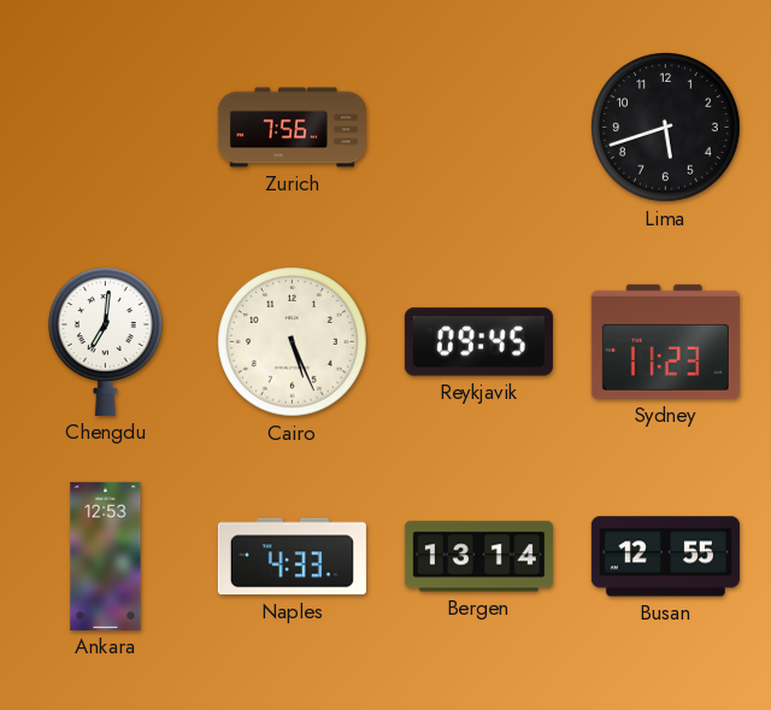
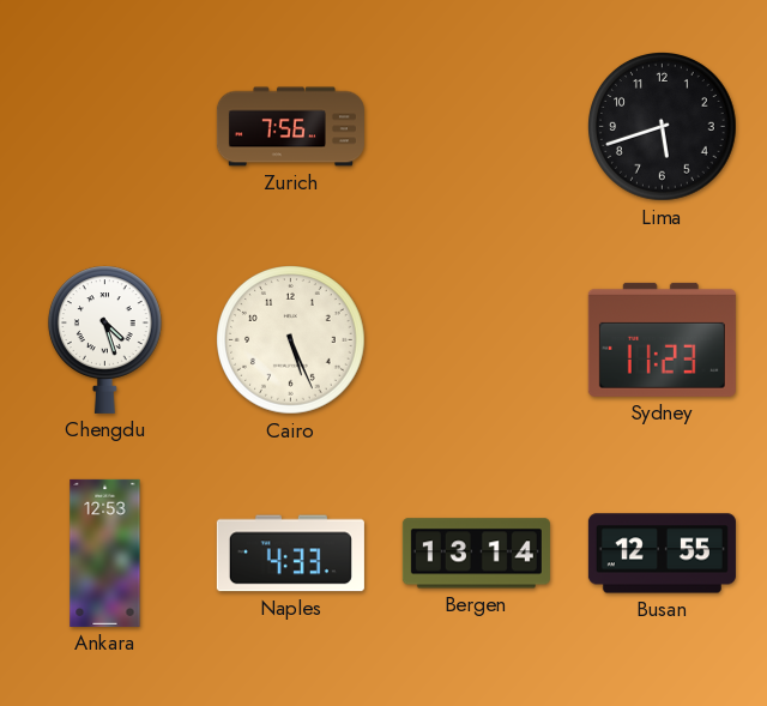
Chengdu: 7:01 -> 4:27 (104, 339)
Reykjavik: 09:45 -> none (478, 342)
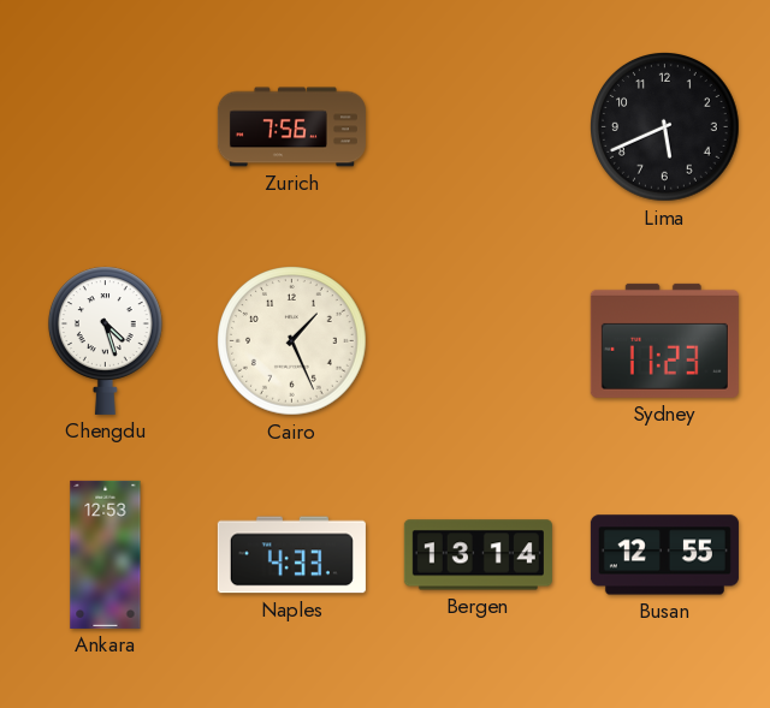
Lima: 5:42 -> 5:41 (665, 127)
Cairo: 5:26 -> 1:26 (292, 341)
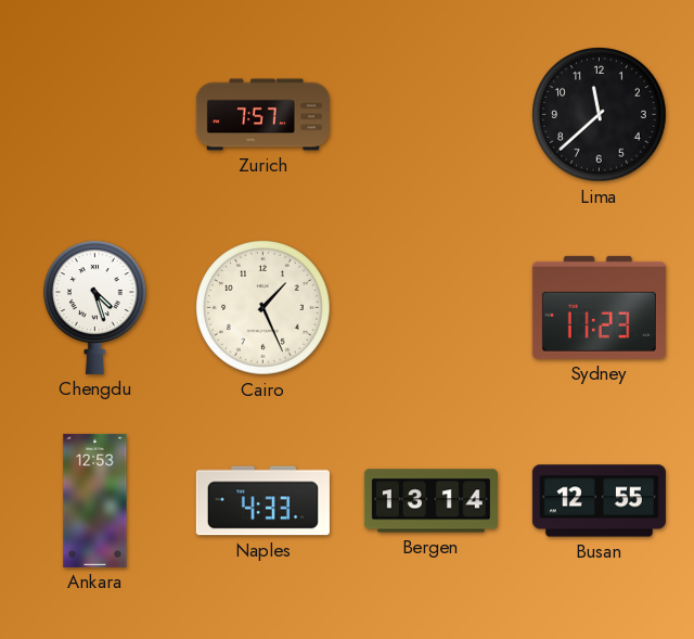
Zurich: 7:56 -> 7:57 (262, 115)
Lima: 5:41 -> 11:38 (600, 115)
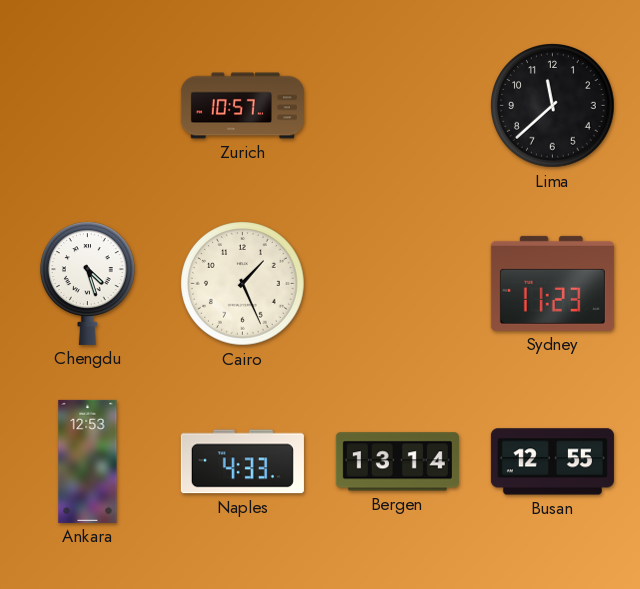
Zurich: 7:57 -> 10:57 (242, 106)
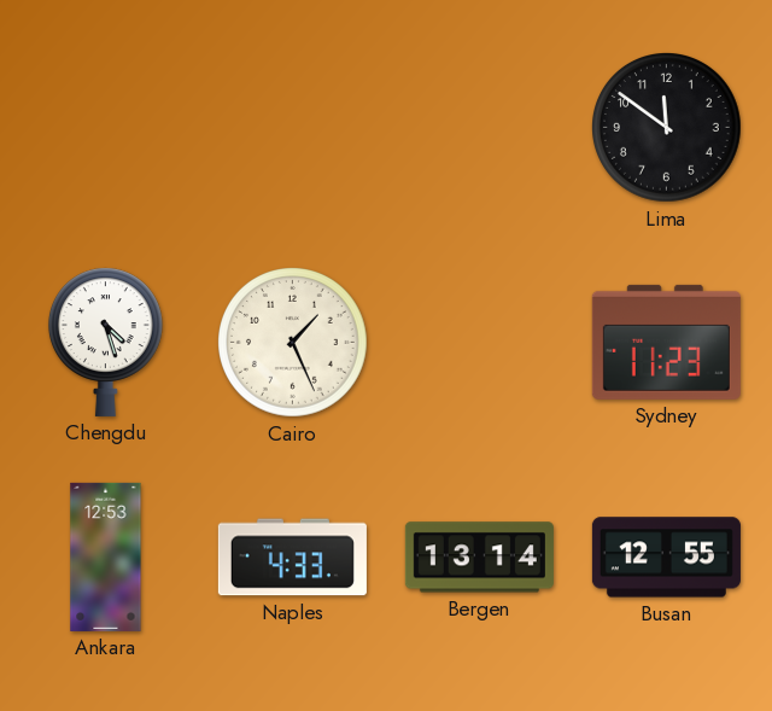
Zurich: 10:57 -> none (242, 106)
Lima: 11:38 -> 11:51 (667, 128)
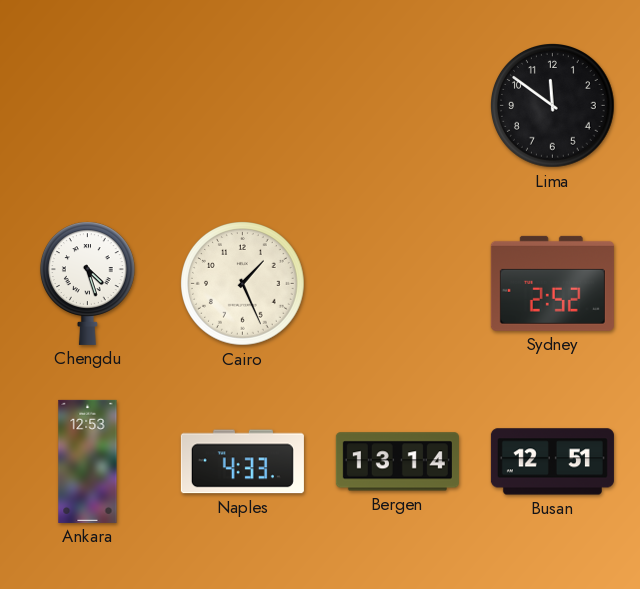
Sydney: 11:23 -> 2:52 (552, 283)
Busan: 12:55 -> 12:51 (552, 462)
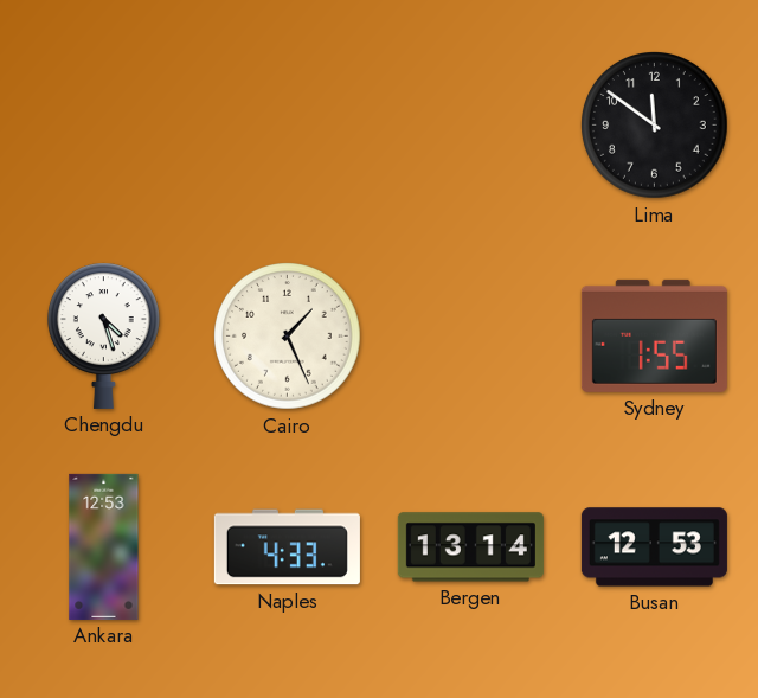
Sydney: 2:52 -> 1:55 (654, 335)
Busan: 12:51 -> 12:53 (654, 547)
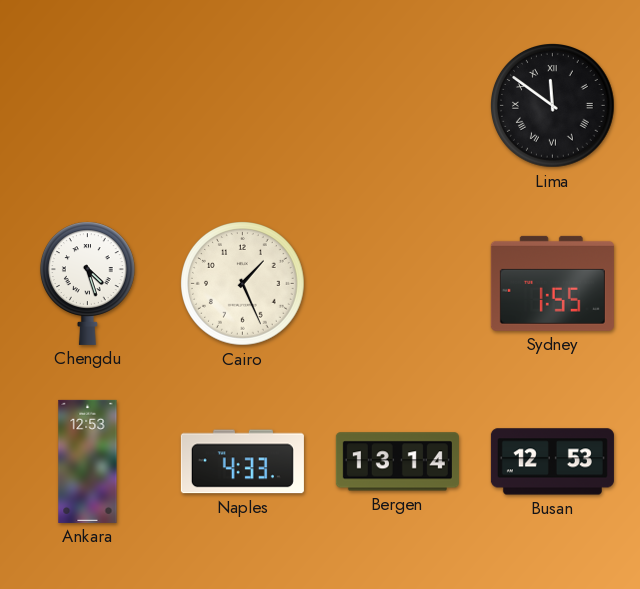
Lima numerals: Arabic -> Roman (553, 106)
